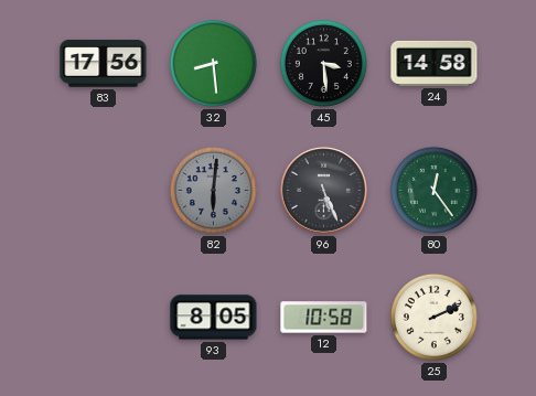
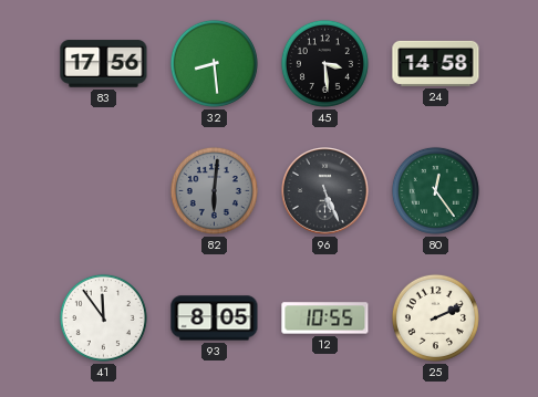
41: none -> 11:54 (103, 317)
12: 10:58 -> 10:55 (325, 318)
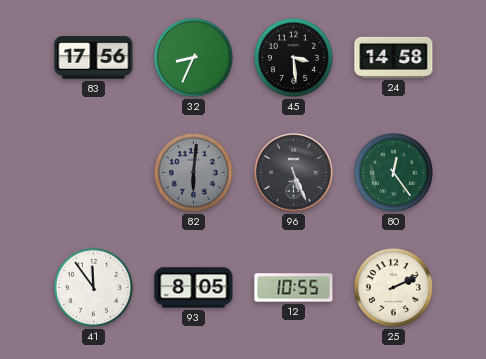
32: 8:29 -> 8:34 (193, 57)
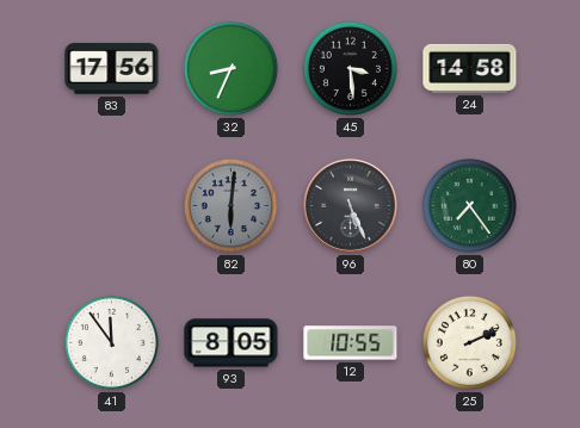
80: 12:24 -> 7:24 (469, 205)
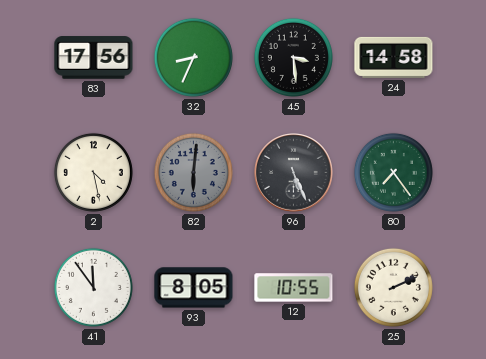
2: none -> 4:28 (93, 172)
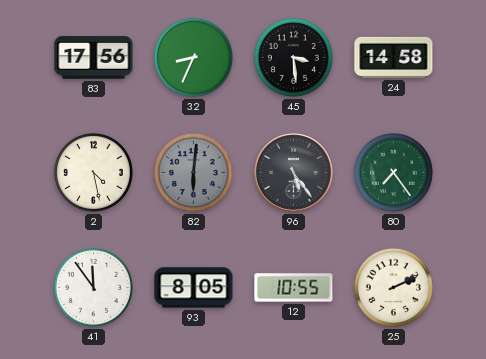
96: 5:26 -> 5:24 (294, 173)
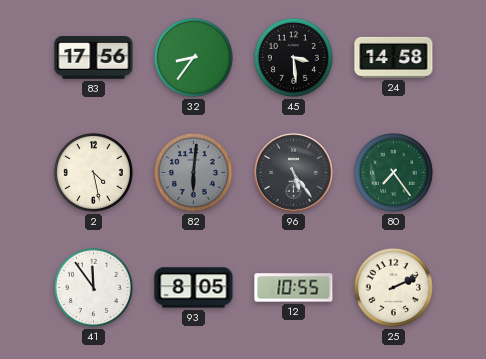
32: 8:34 -> 8:36 (193, 57)
